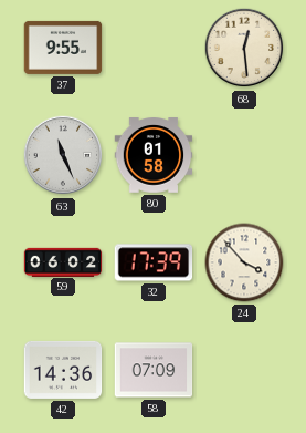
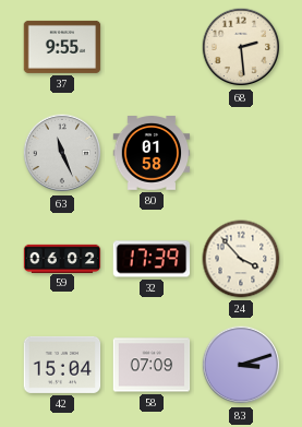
68: 12:29 -> 2:29 (241, 47)
42: 14:36 -> 15:04 (62, 365)
83: none -> 3:12 (241, 365)
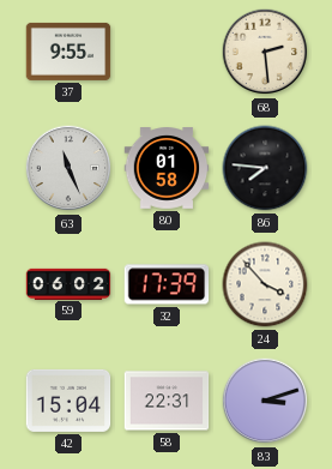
86: none -> 7:46 (265, 168)
58: 07:09 -> 22:31 (167, 401)
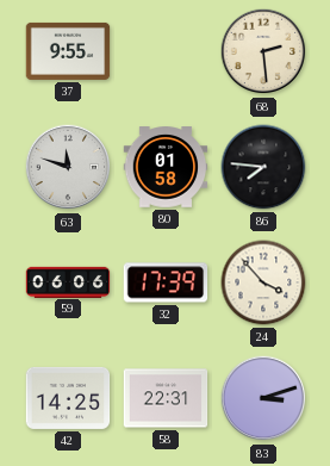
63: 11:26 -> 11:48 (68, 167)
59: 06:02 -> 06:06 (68, 281)
42: 15:04 -> 14:25 (68, 398)
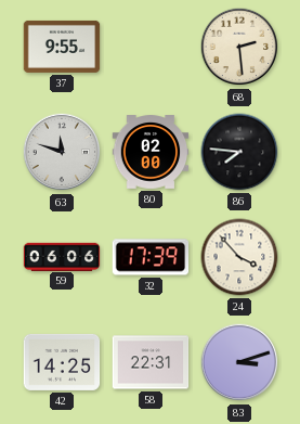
80: 01:58 -> 02:00 (151, 152)
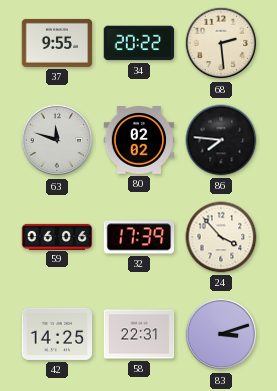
34: none -> 20:22 (139, 43)
80: 02:00 -> 02:02 (139, 140)
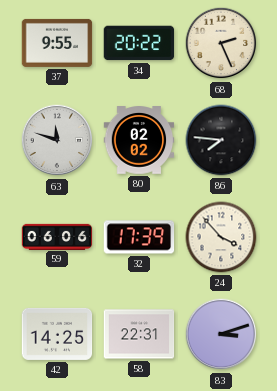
68: 2:29 -> 2:26 (221, 43)
